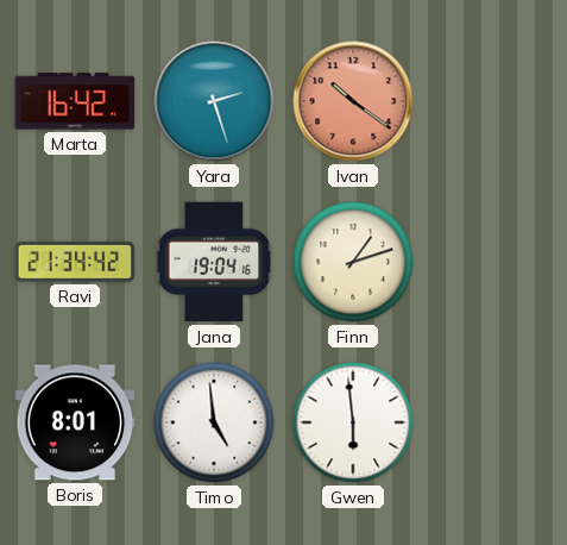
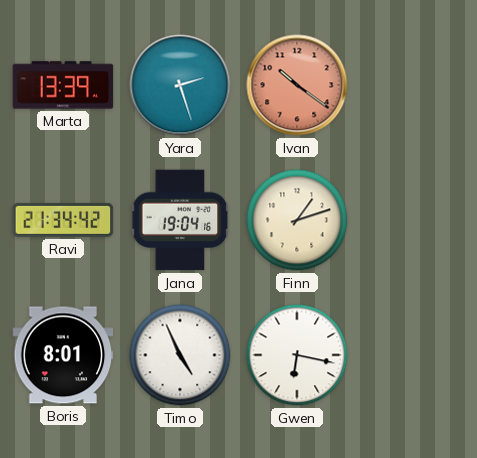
Marta: 16:42 -> 13:39 (63, 85)
Timo: 4:59 -> 4:56 (180, 355)
Gwen: 5:59 -> 6:17 (297, 355)
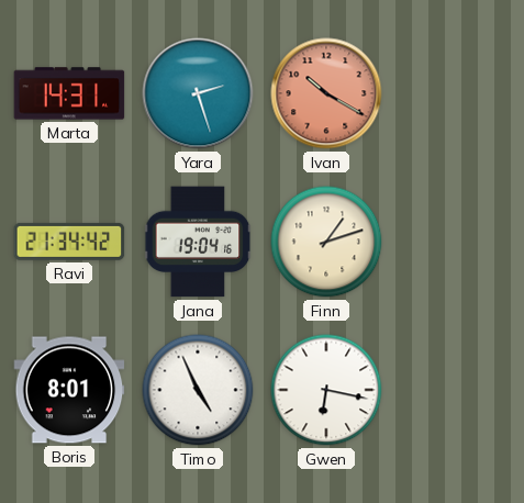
Marta: 13:39 -> 14:31 (69, 93)
Ivan: 10:21 -> 10:20 (326, 93)
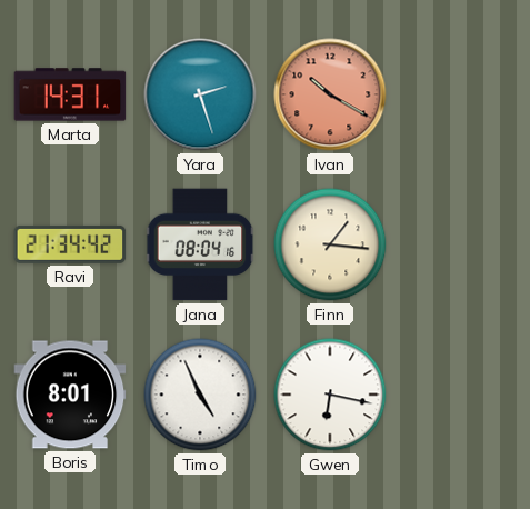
Jana: 19:04 -> 08:04 (200, 244)
Finn: 1:12 -> 1:16 (330, 244)
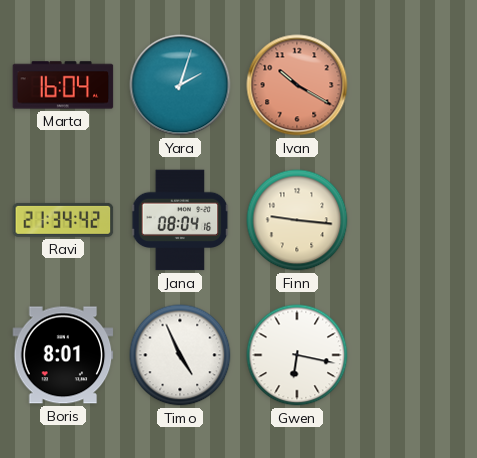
Marta: 14:31 -> 16:04 (63, 85)
Yara: 2:27 -> 2:03 (180, 85)
Finn: 1:16 -> 9:16 (297, 220)
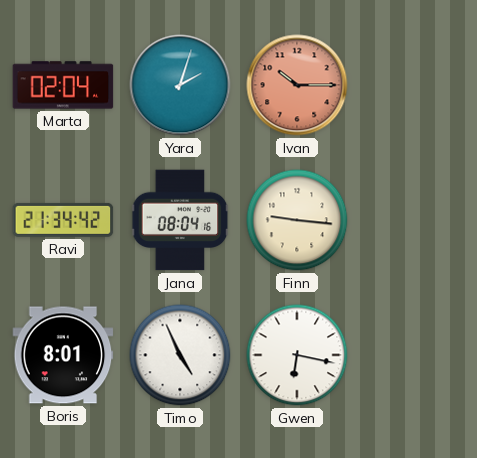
Marta: 16:04 -> 02:04 (63, 85)
Ivan: 10:20 -> 10:15 (297, 85)
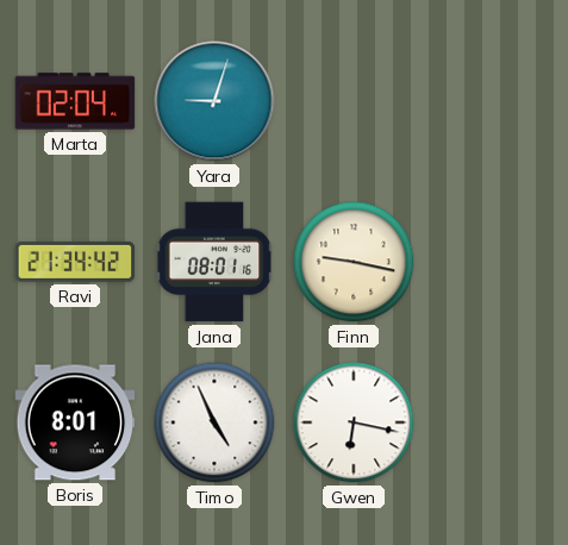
Yara: 2:03 -> 9:03 (214, 101)
Ivan: 10:15 -> none (297, 85)
Jana: 08:04 -> 08:01 (214, 262)
Finn: 9:16 -> 9:17 (354, 262)
